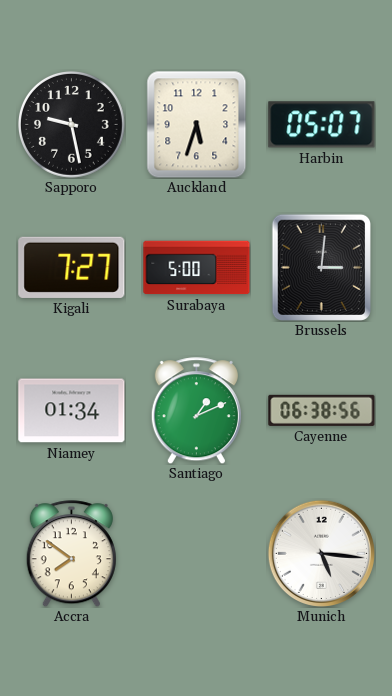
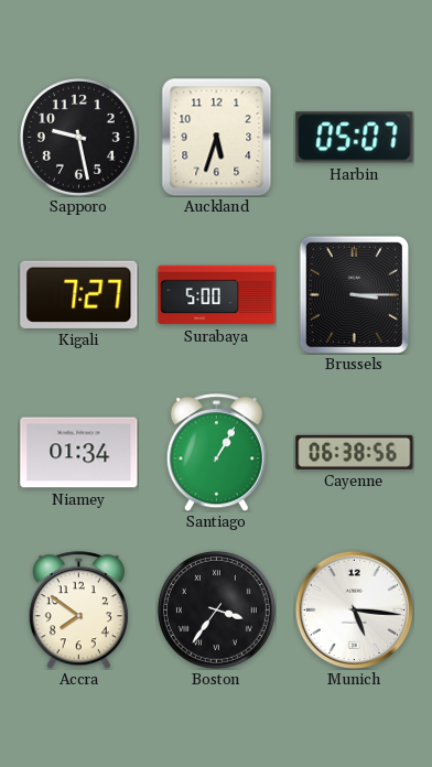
Brussels: 3:01 -> 3:15 (354, 294)
Santiago: 1:11 -> 1:05 (216, 453)
Boston: none -> 3:36 (217, 611)
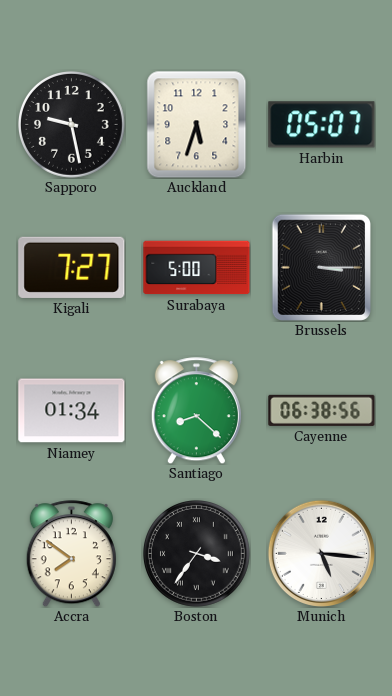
Santiago: 1:05 -> 8:22 (196, 411)
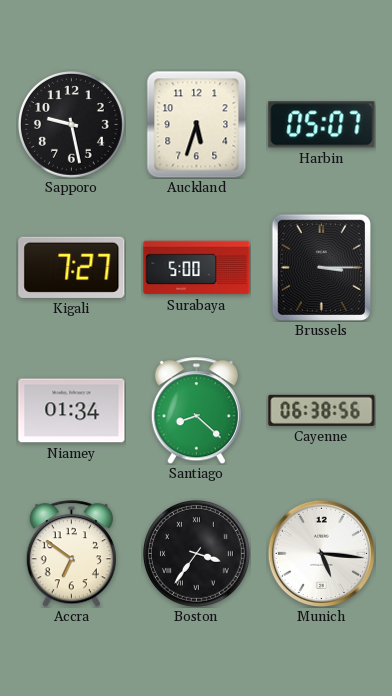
Accra: 7:51 -> 6:51 (71, 554)
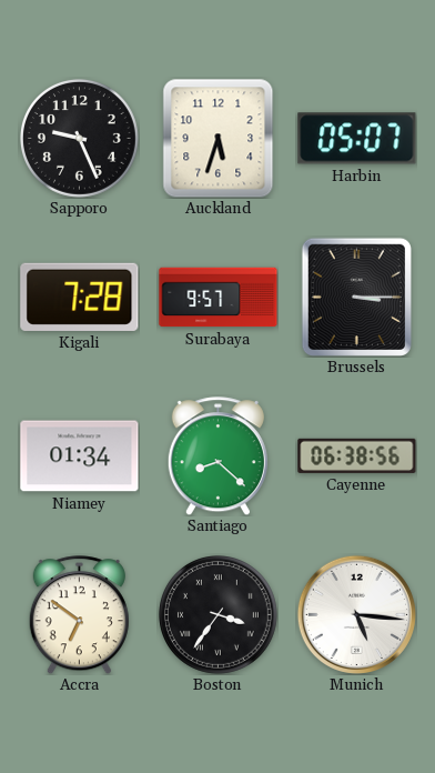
Sapporo: 9:28 -> 9:26 (80, 139)
Kigali: 7:27 -> 7:28 (80, 297)
Surabaya: 5:00 -> 9:57 (219, 298)
